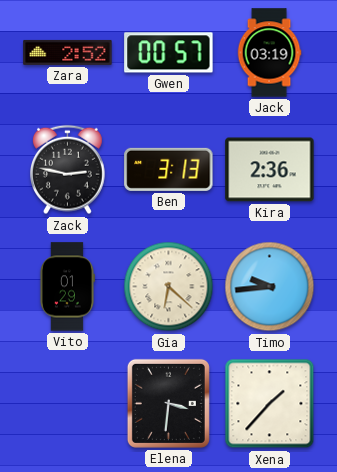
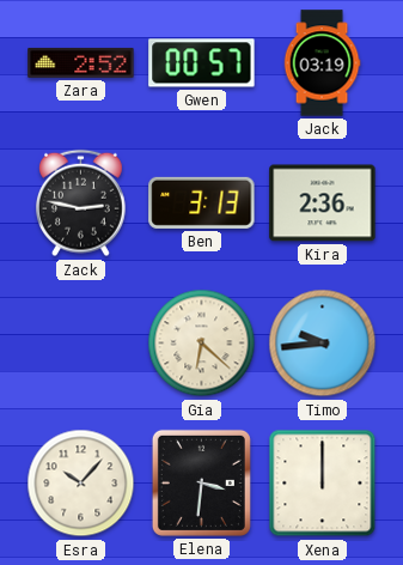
Vito: 01:29 -> none (67, 287)
Esra: none -> 10:07 (81, 484)
Xena: 1:37 -> 12:00 (323, 484)
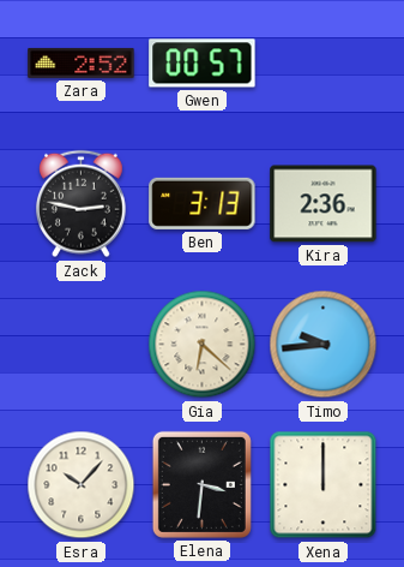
Jack: 03:19 -> none (322, 63)
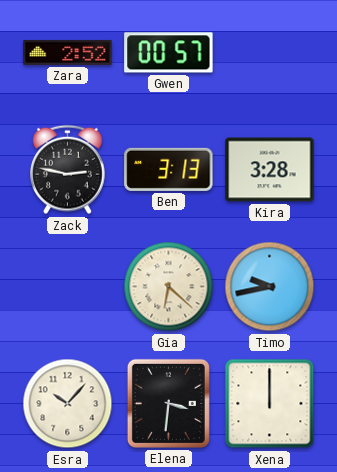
Kira: 2:36 -> 3:28 (270, 170)
Timo: 9:44 -> 9:43 (270, 287)
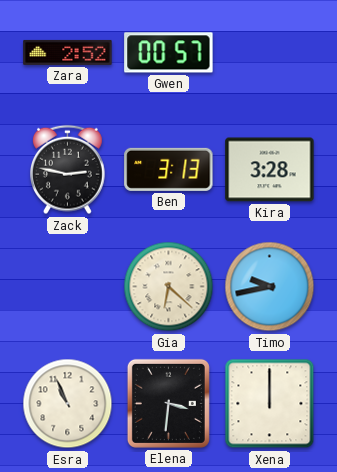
Esra: 10:07 -> 10:56 (68, 404)
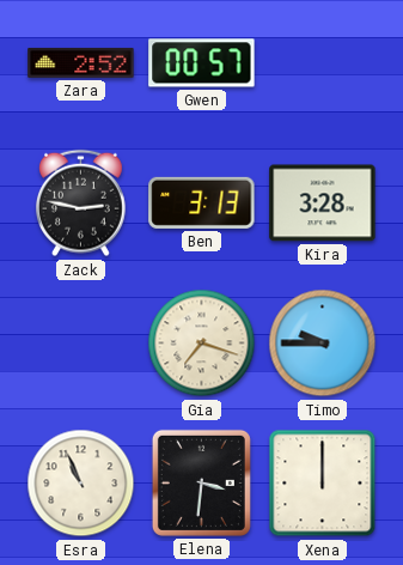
Gia: 6:22 -> 7:18 (202, 344)
Timo: 9:43 -> 9:45 (323, 344)
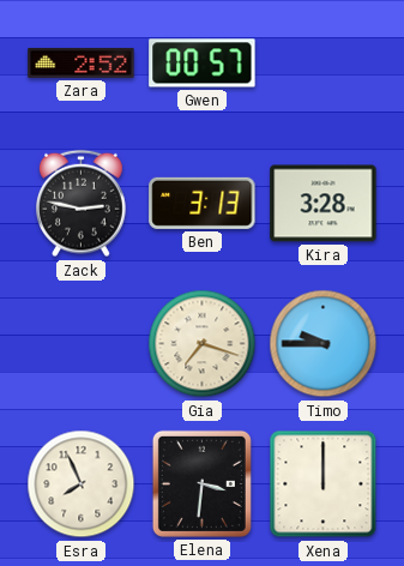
Esra: 10:56 -> 7:56 (82, 484)
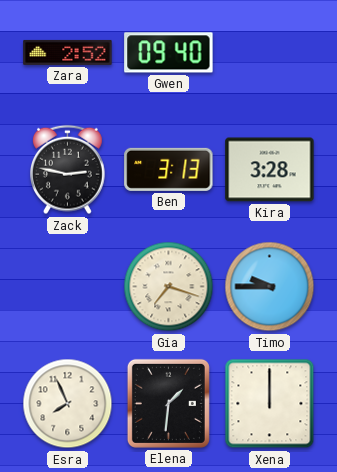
Gwen: 00:57 -> 09:40 (169, 53)
Elena: 3:31 -> 1:31 (168, 403)
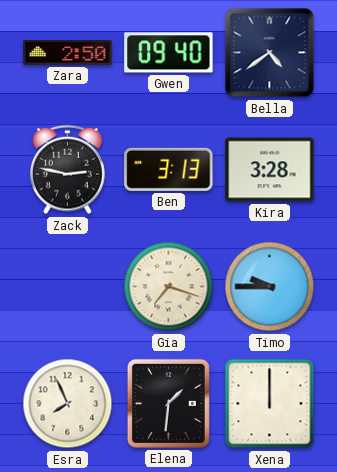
Zara: 2:52 -> 2:50 (68, 52)
Bella: none -> 4:39 (270, 53)
